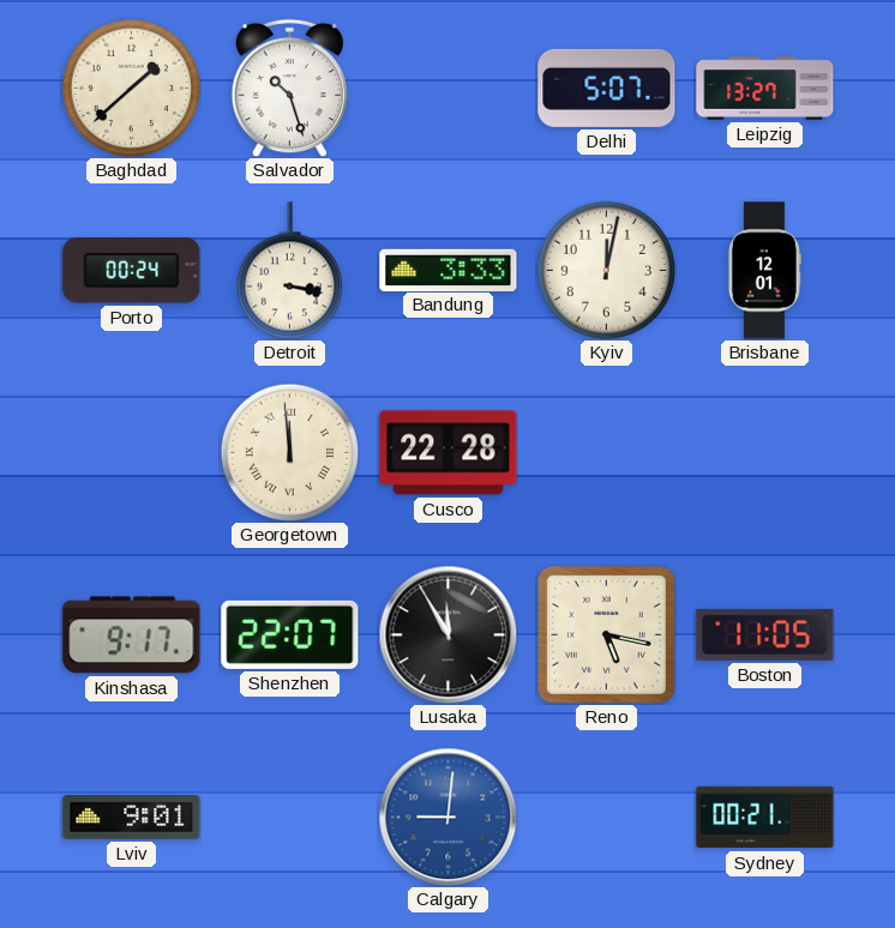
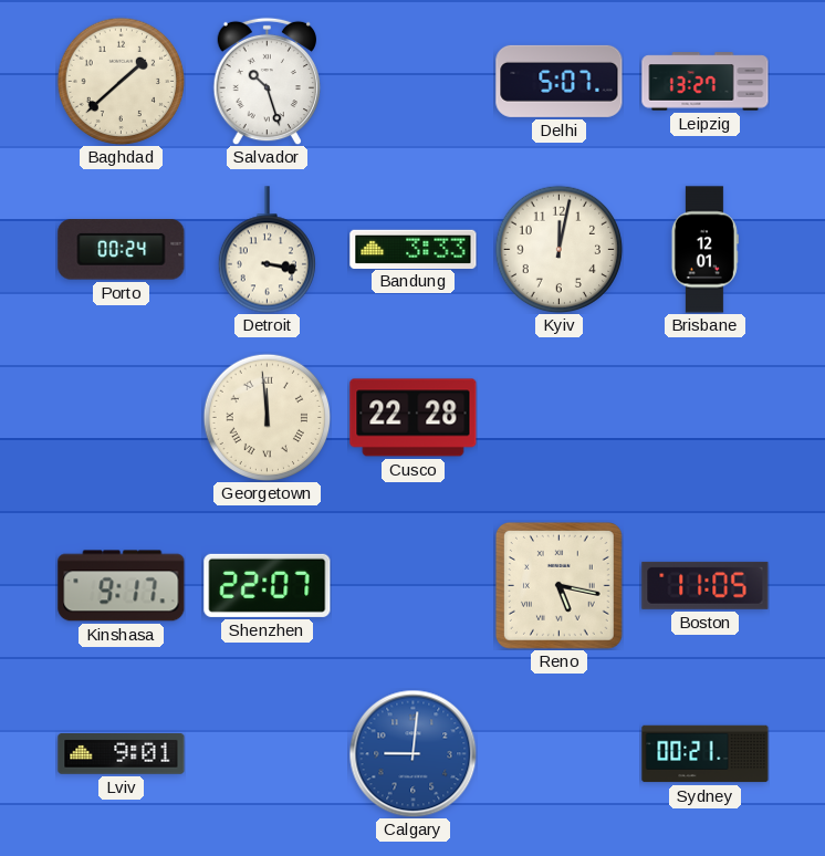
Lusaka: 11:55 -> none (447, 634)
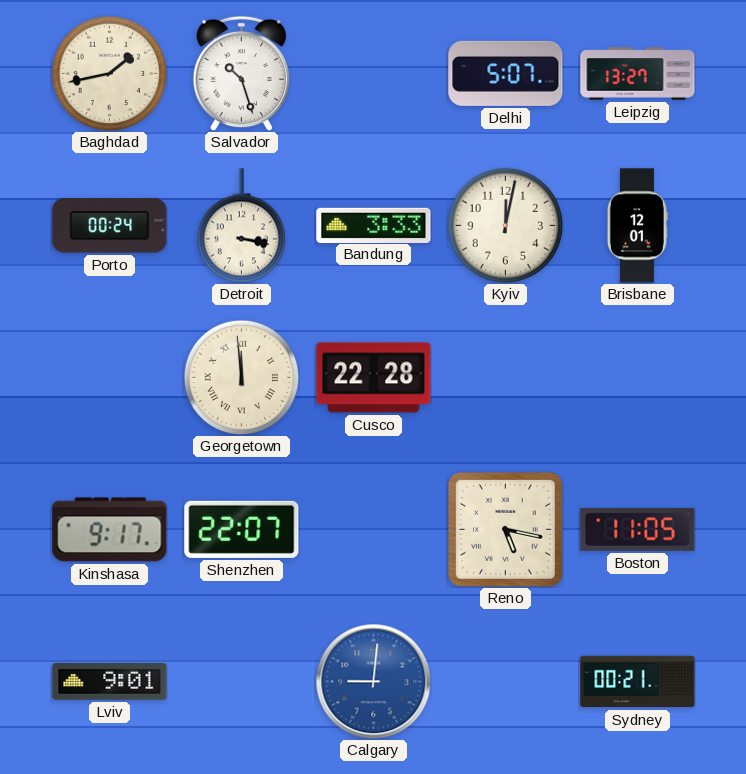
Baghdad: 1:38 -> 1:43 (109, 73)
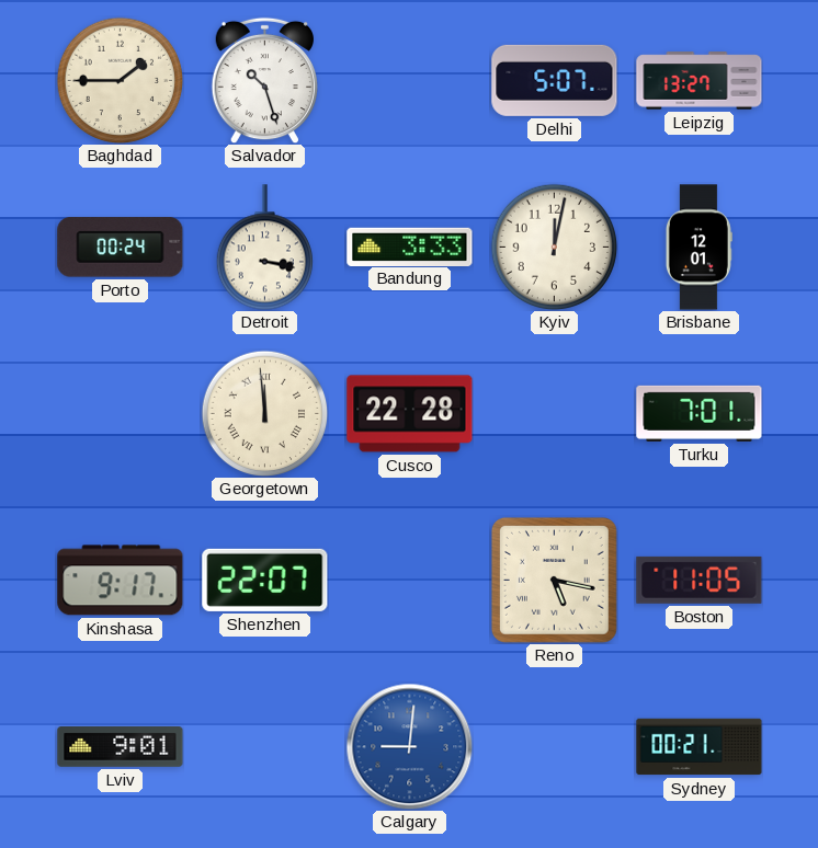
Baghdad: 1:43 -> 1:45 (120, 80)
Turku: none -> 7:01 (700, 413)
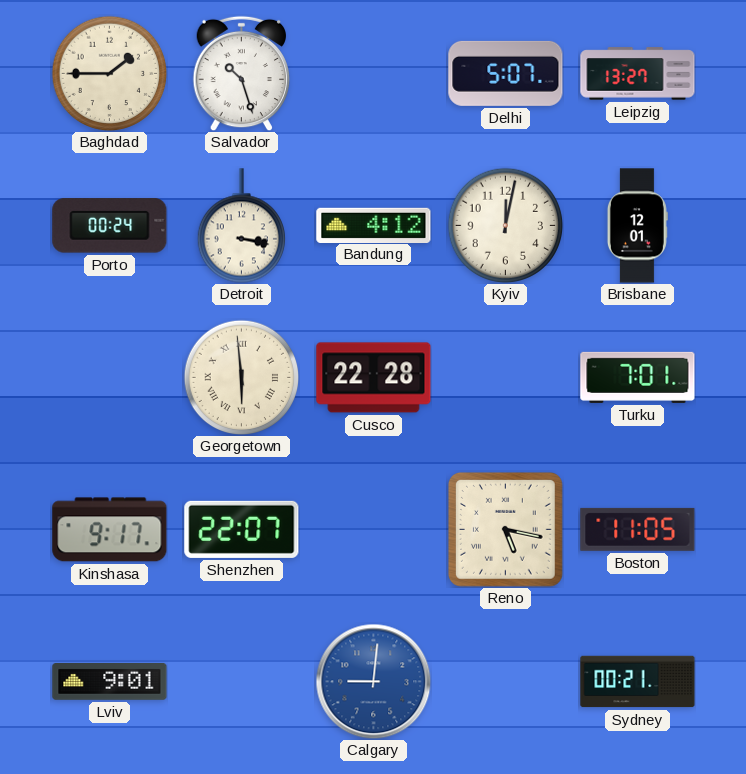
Bandung: 3:33 -> 4:12 (374, 225)
Georgetown: 11:59 -> 5:59 (241, 377)
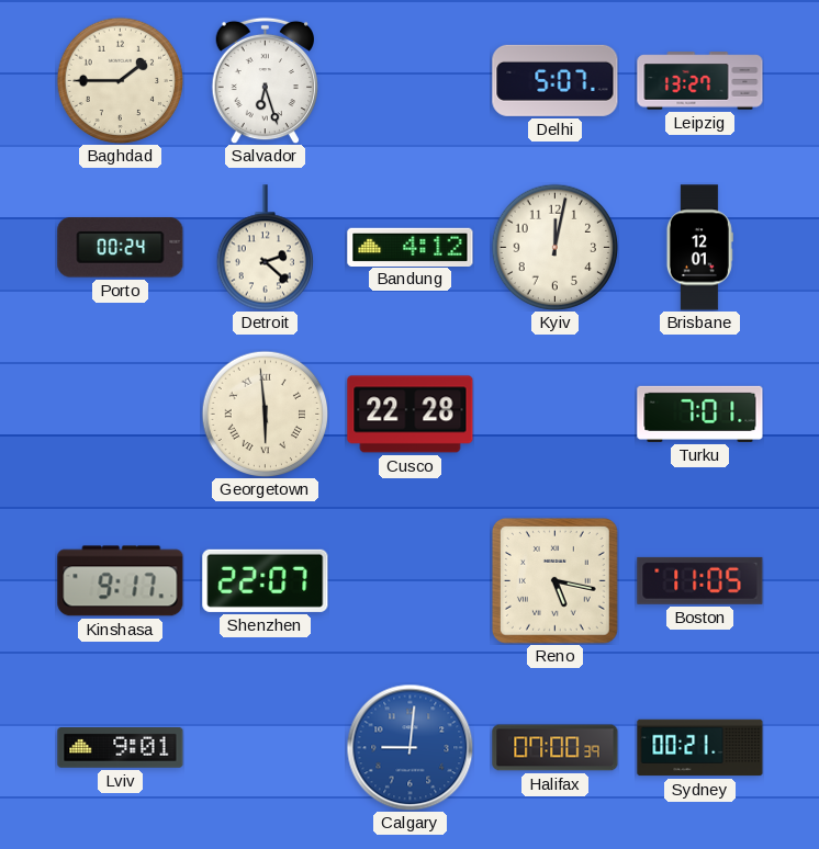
Salvador: 10:27 -> 6:27 (265, 80)
Detroit: 3:17 -> 2:22 (265, 248)
Halifax: none -> 07:00 (556, 748)
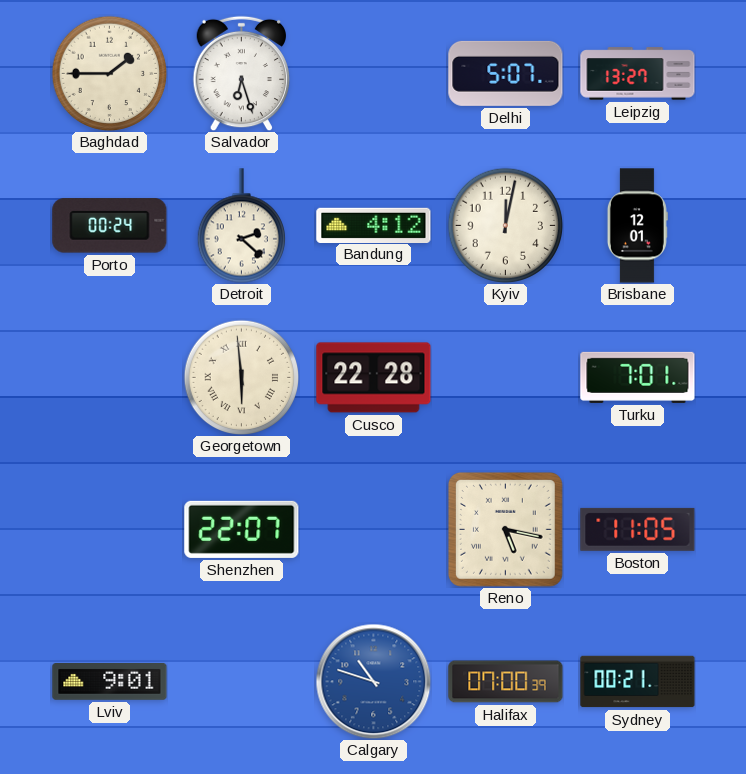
Kinshasa: 9:17 -> none (121, 581)
Calgary: 9:01 -> 10:48 (373, 681)
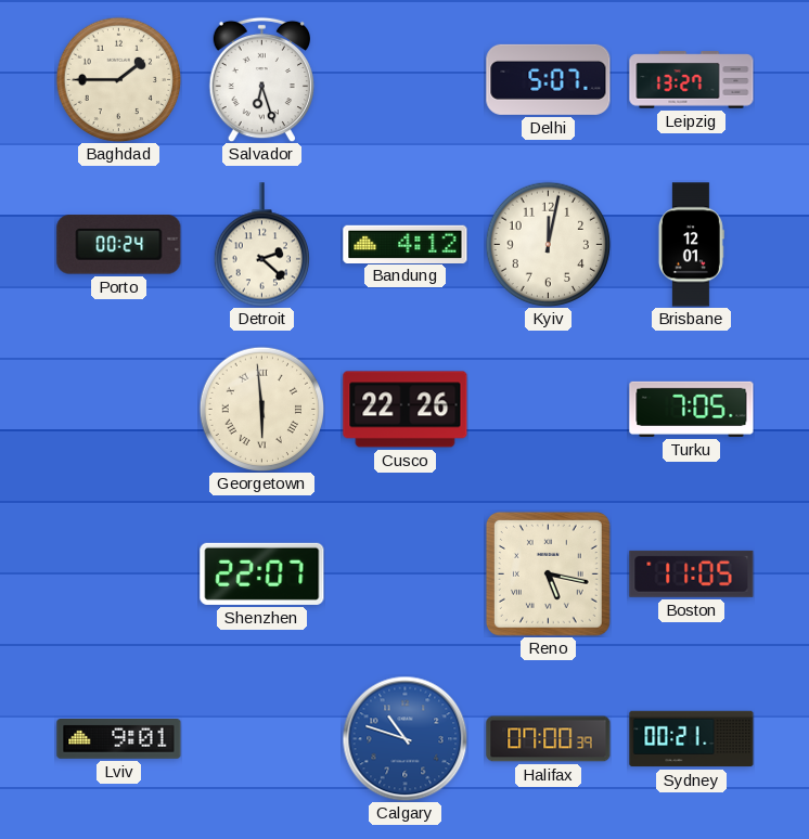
Cusco: 22:28 -> 22:26 (406, 410)
Turku: 7:01 -> 7:05 (692, 409)
